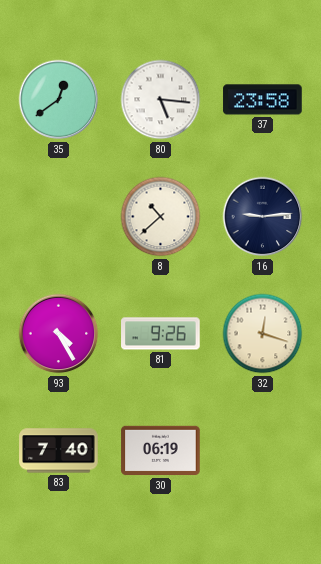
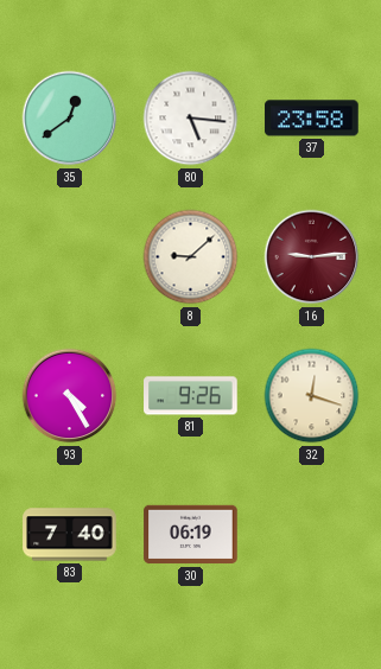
8: 10:38 -> 9:08 (191, 257)
16 dial: navy -> burgundy (312, 257)
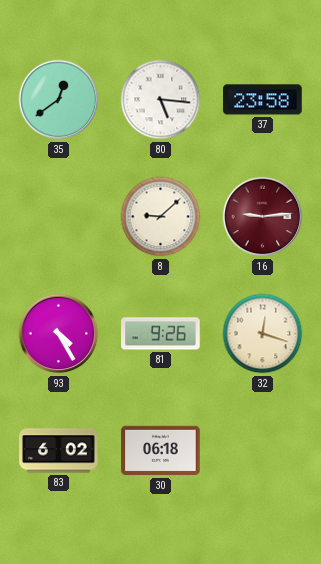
83: 7:40 -> 6:02 (59, 451)
30: 06:19 -> 06:18 (161, 451)
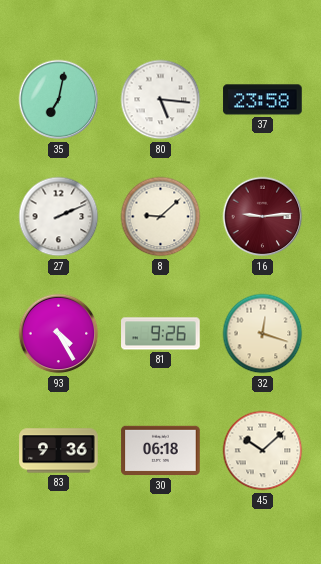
35: 12:39 -> 7:02 (59, 100)
27: none -> 2:11 (59, 217)
83: 6:02 -> 9:36 (59, 451)
45: none -> 10:08 (263, 451)
